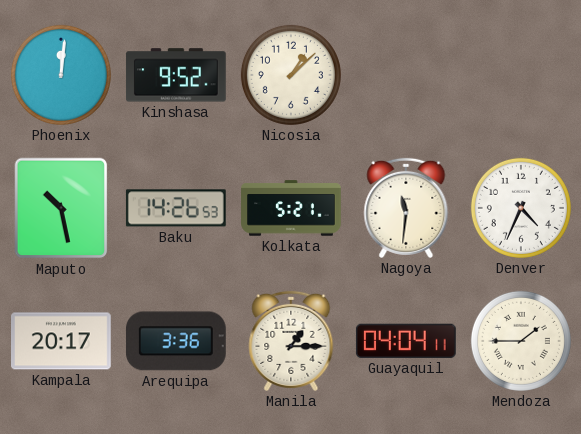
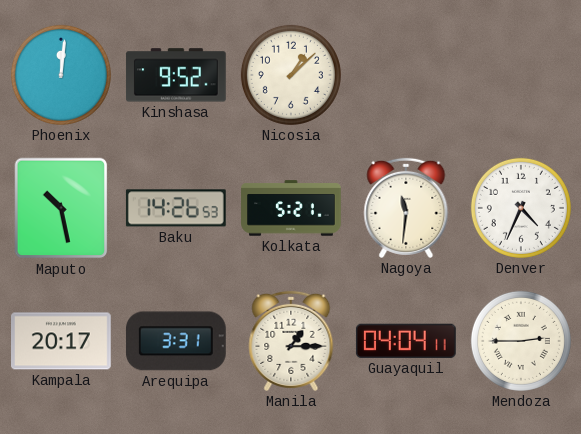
Arequipa: 3:36 -> 3:31 (176, 341)
Mendoza: 1:45 -> 2:45 (521, 341)
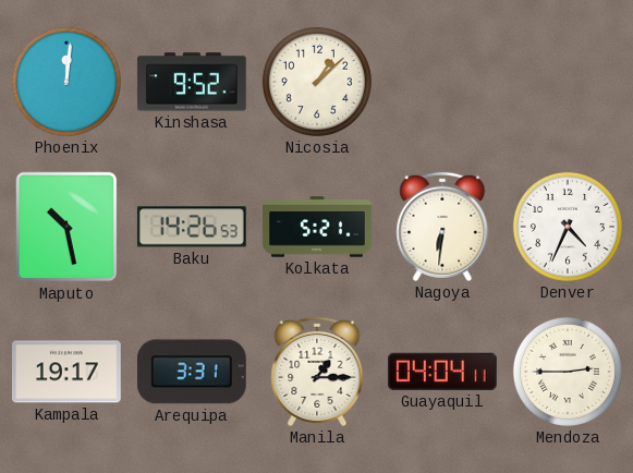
Nagoya: 11:31 -> 6:31 (442, 227)
Kampala: 20:17 -> 19:17 (68, 372)
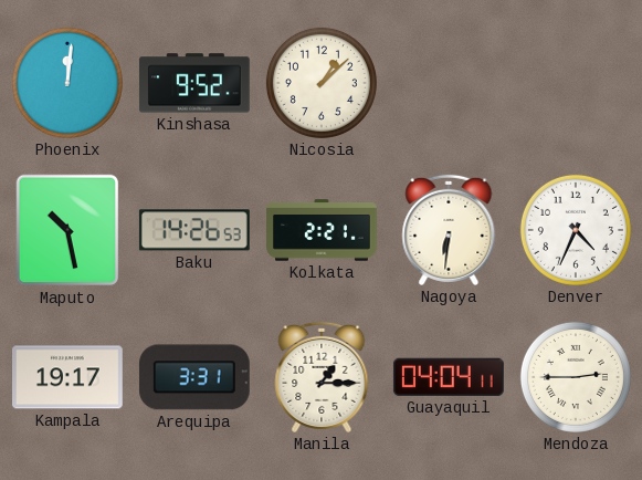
Kolkata: 5:21 -> 2:21 (322, 230)
